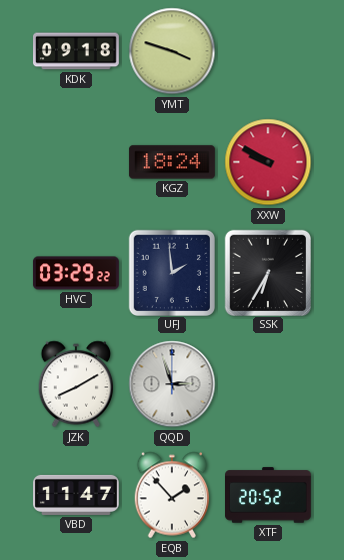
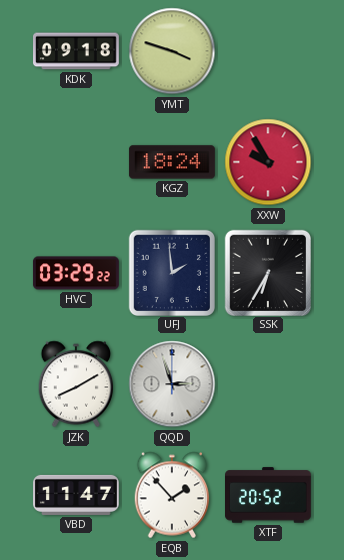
XXW: 9:50 -> 9:55 (268, 162)
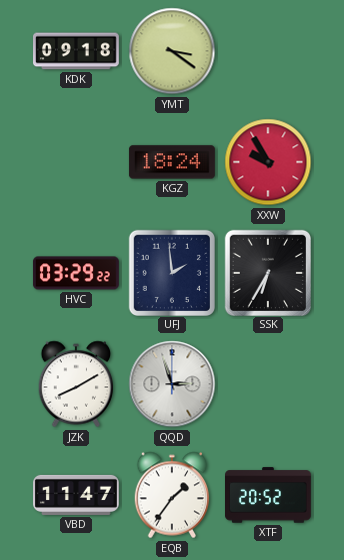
YMT: 3:48 -> 3:21 (172, 51)
EQB: 1:53 -> 1:36 (172, 495)
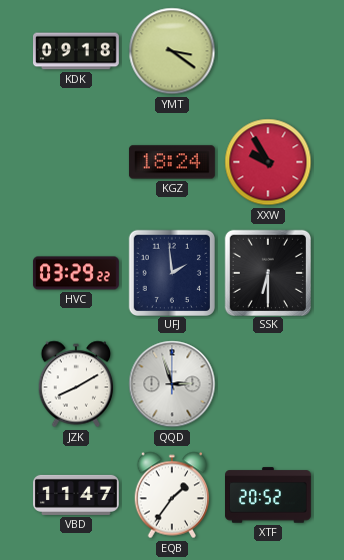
SSK: 6:35 -> 6:30 (267, 272)
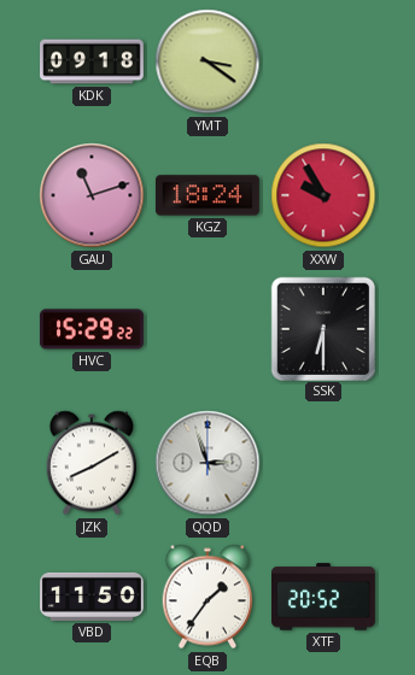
GAU: none -> 11:12 (92, 195)
HVC: 03:29 -> 15:29 (92, 329)
UFJ: 1:59 -> none (171, 272)
VBD: 11:47 -> 11:50 (93, 597)
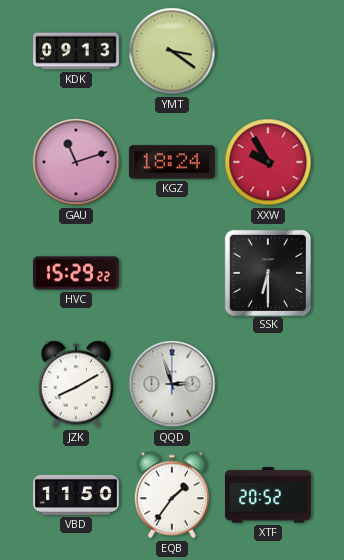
KDK: 09:18 -> 09:13 (77, 51)
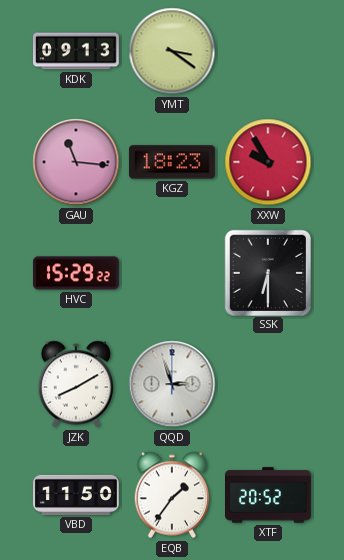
GAU: 11:12 -> 11:16 (76, 162)
KGZ: 18:24 -> 18:23 (172, 162)
